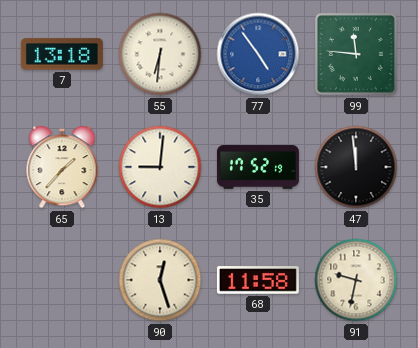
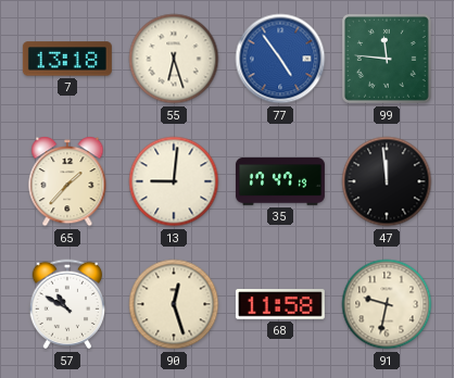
55: 6:31 -> 6:27 (174, 59)
35: 17:52 -> 17:47 (280, 181)
57: none -> 10:50 (67, 304)
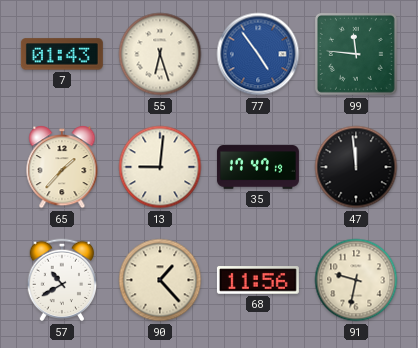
7: 13:18 -> 01:43 (62, 54)
57: 10:50 -> 10:40 (62, 280)
90: 12:27 -> 1:23 (160, 280)
68: 11:58 -> 11:56 (258, 280)
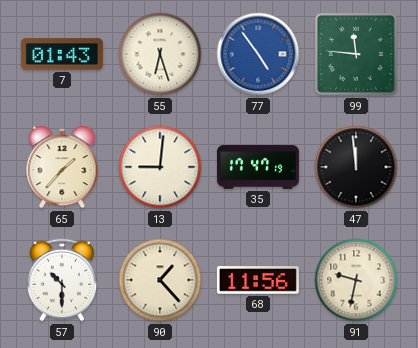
57: 10:40 -> 10:30 (62, 280)
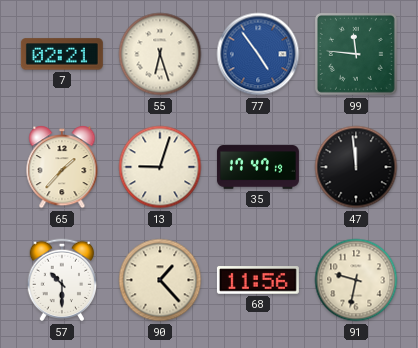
7: 01:43 -> 02:21 (62, 54)
13: 9:01 -> 9:03 (160, 167)
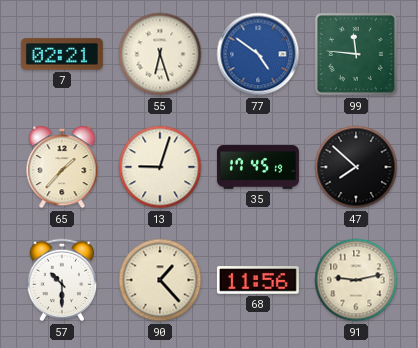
77: 4:54 -> 4:51 (258, 54)
35: 17:47 -> 17:45 (258, 167)
47: 11:59 -> 7:52 (356, 167)
91: 9:32 -> 9:13 (356, 280)
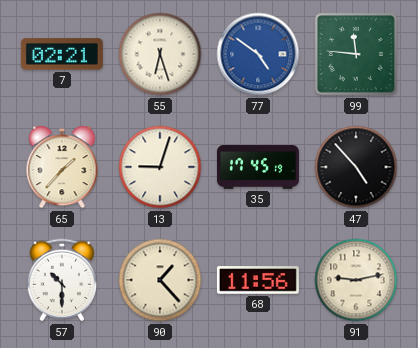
47: 7:52 -> 4:53 (356, 167)
